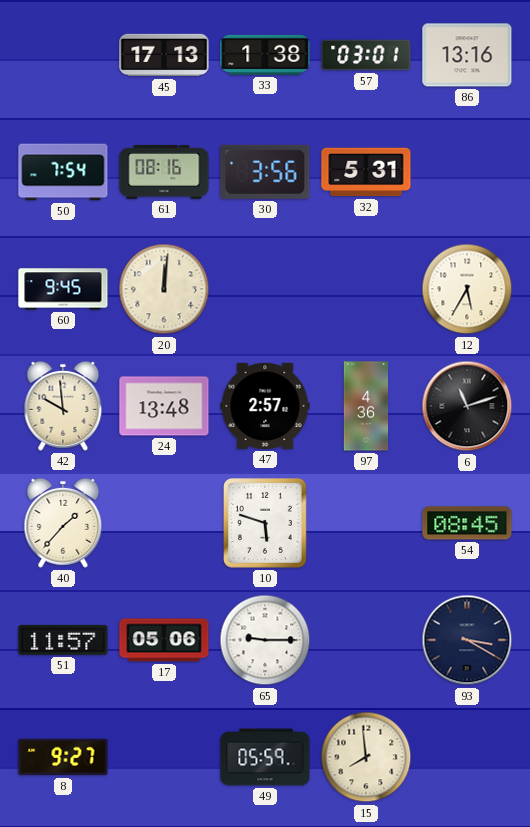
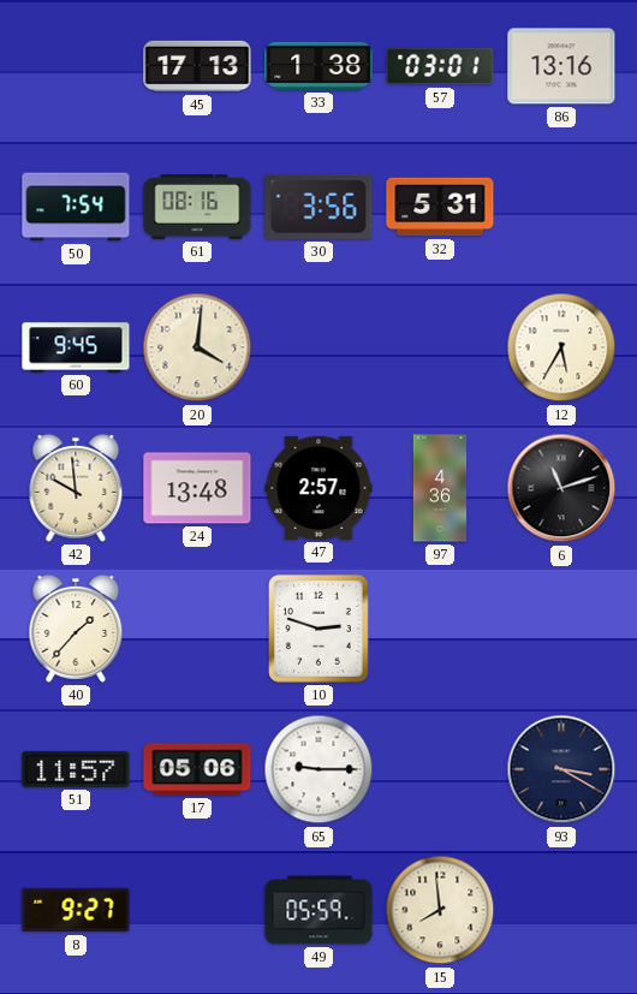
20: 12:01 -> 4:01 (197, 347)
10: 5:48 -> 2:48 (320, 630)
54: 08:45 -> none (467, 523)
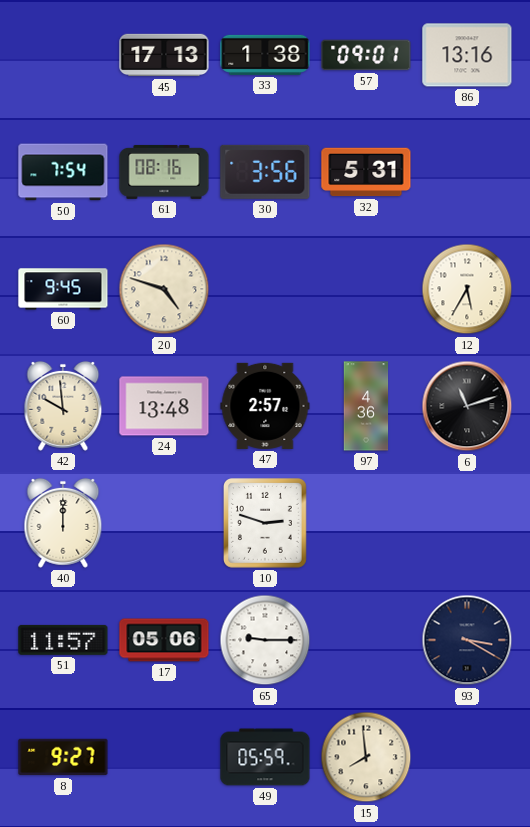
57: 03:01 -> 09:01 (366, 55)
20: 4:01 -> 4:48 (164, 289)
40: 1:37 -> 12:00 (63, 523)
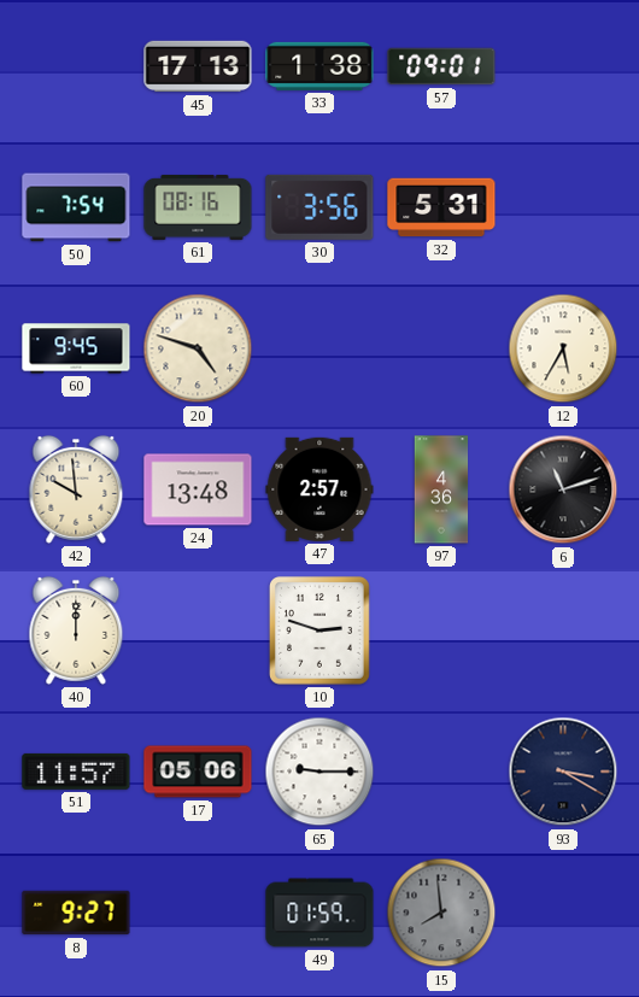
86: 13:16 -> none (467, 55)
49: 05:59 -> 01:59 (319, 913)
15 dial: cream -> grey (441, 913)
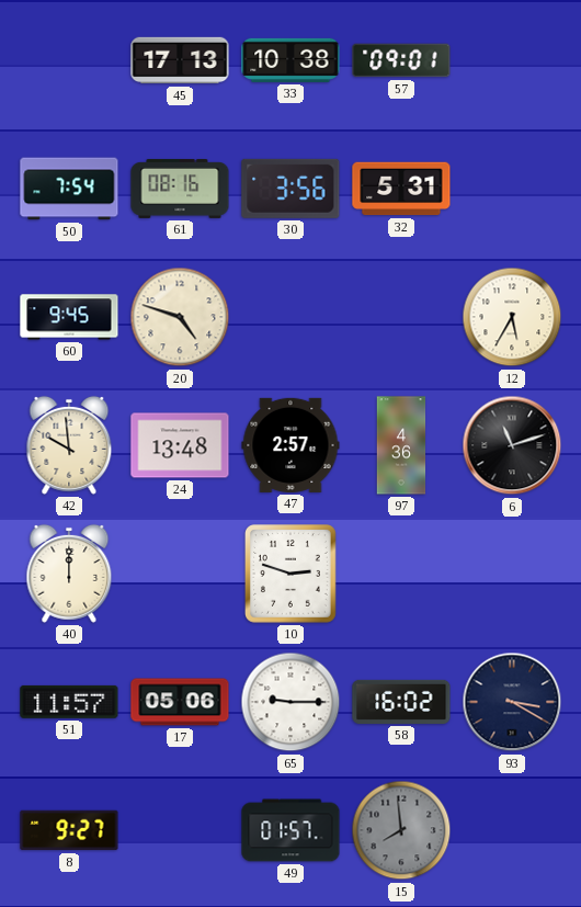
33: 1:38 -> 10:38 (290, 60)
58: none -> 16:02 (401, 702)
49: 01:59 -> 01:57 (290, 830)
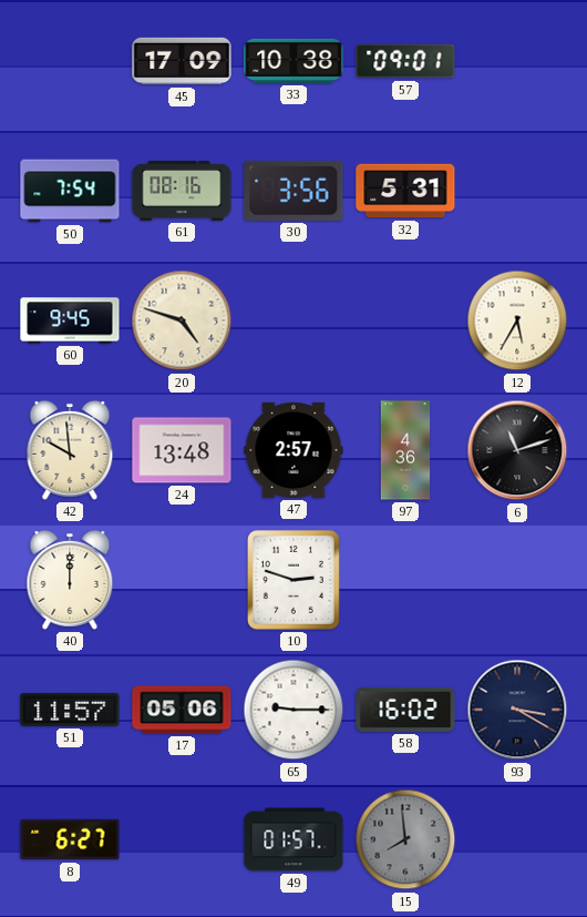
45: 17:13 -> 17:09 (182, 61)
8: 9:27 -> 6:27 (70, 839)
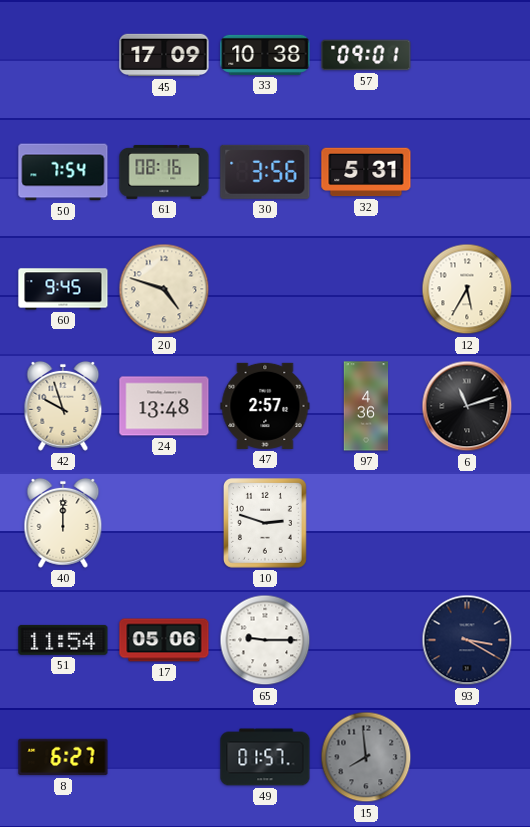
42: 9:59 -> 9:57 (63, 406)
51: 11:57 -> 11:54 (63, 640)
58: 16:02 -> none (405, 710)
